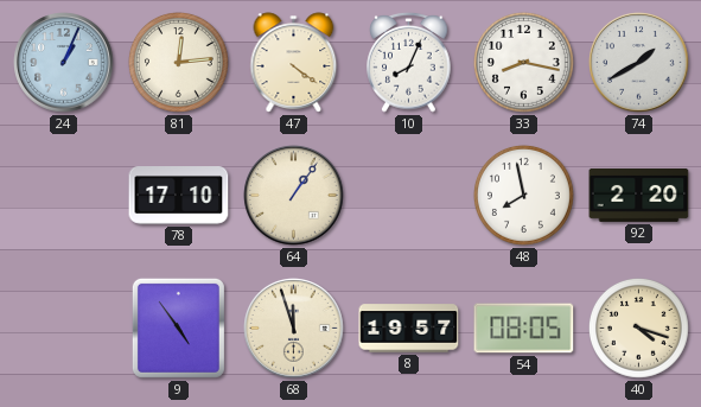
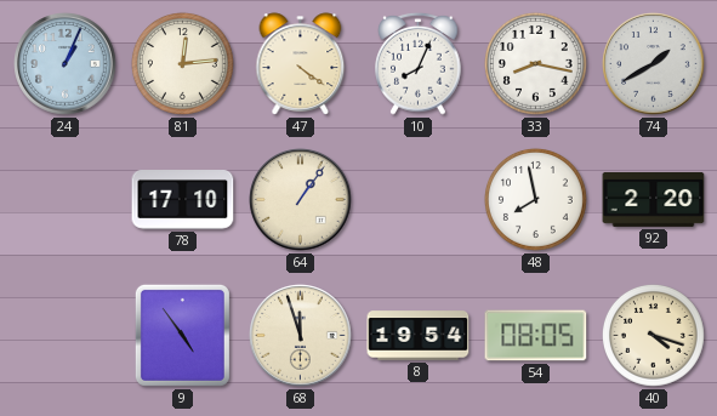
8: 19:57 -> 19:54 (419, 336)
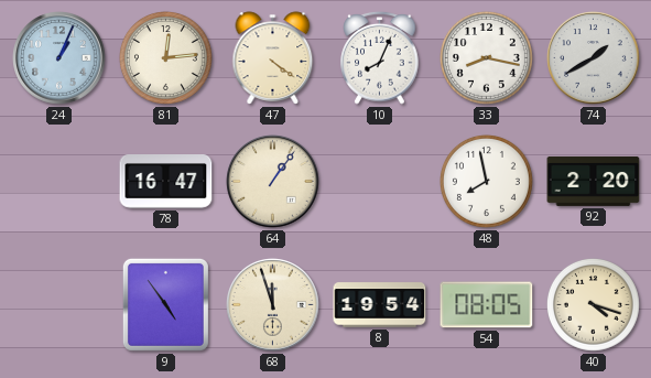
78: 17:10 -> 16:47 (166, 182)
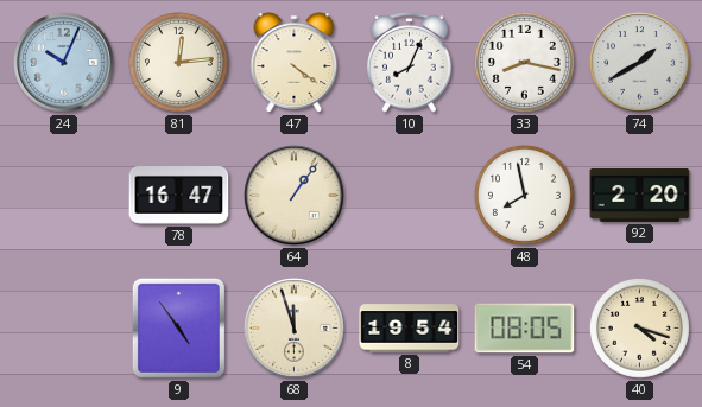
24: 1:04 -> 10:04 (64, 63)
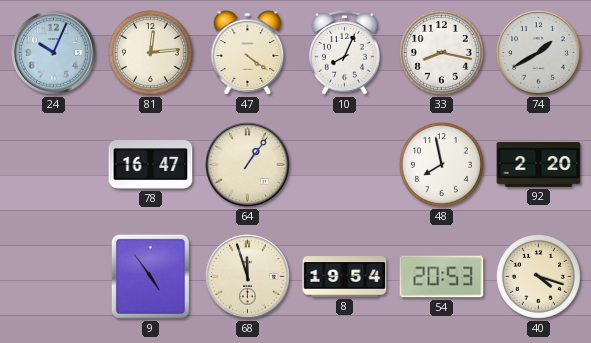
54: 08:05 -> 20:53 (442, 277)
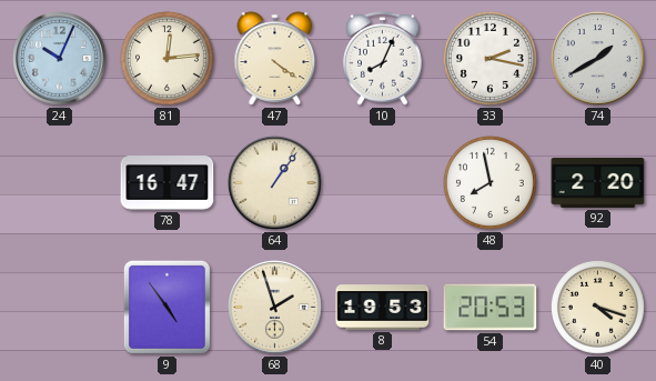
33: 8:17 -> 2:17 (490, 58)
68: 11:57 -> 1:57 (275, 308)
8: 19:54 -> 19:53 (383, 308)
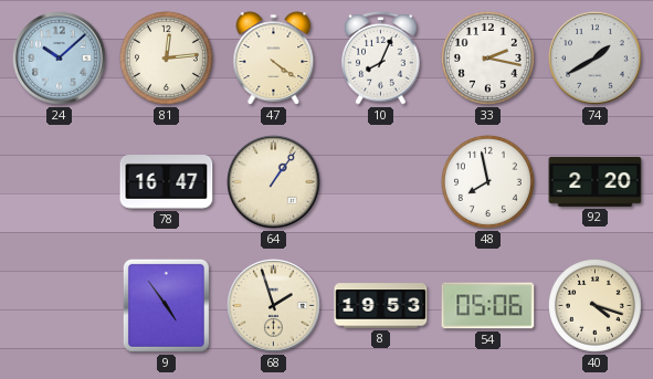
24: 10:04 -> 10:08 (60, 59)
54: 20:53 -> 05:06 (488, 306)
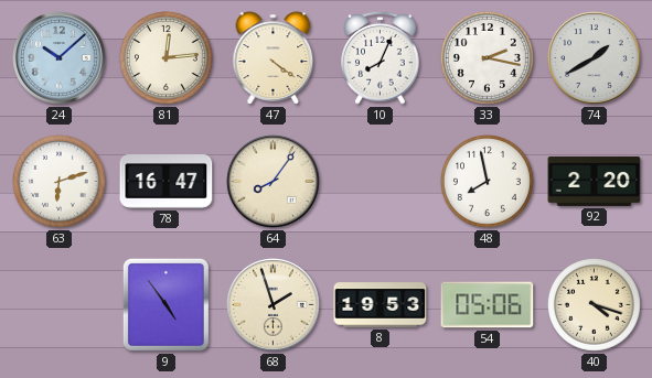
63: none -> 6:12 (58, 181)
64: 1:06 -> 8:06 (274, 182)
